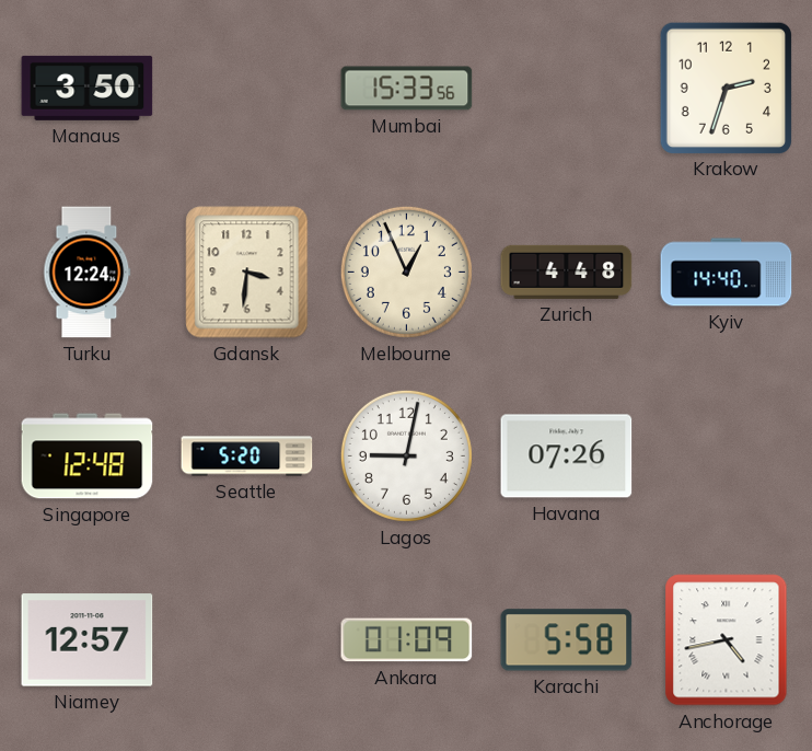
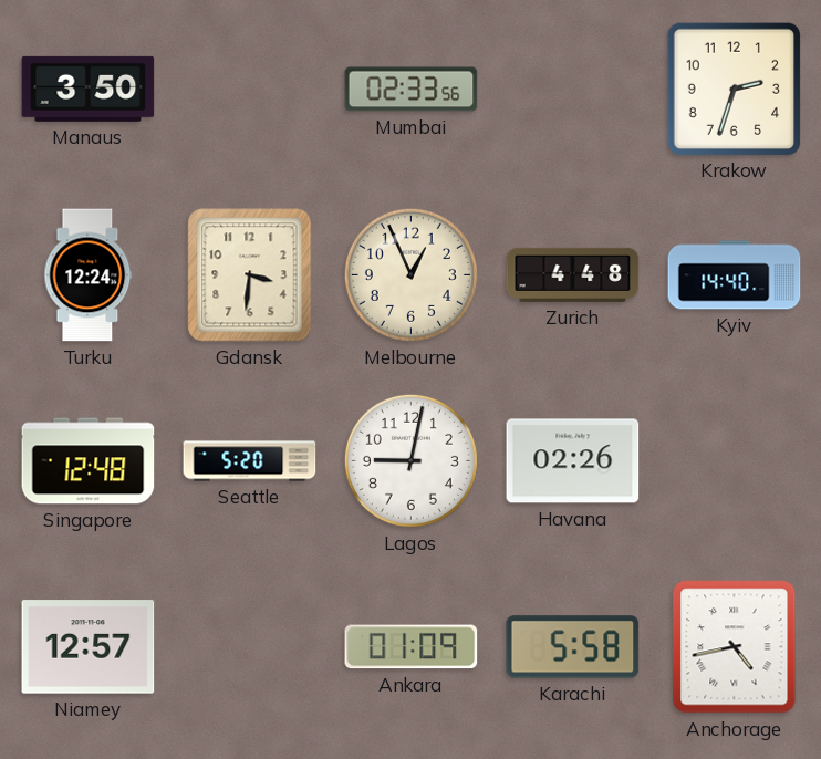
Mumbai: 15:33 -> 02:33 (412, 90)
Havana: 07:26 -> 02:26 (573, 461)
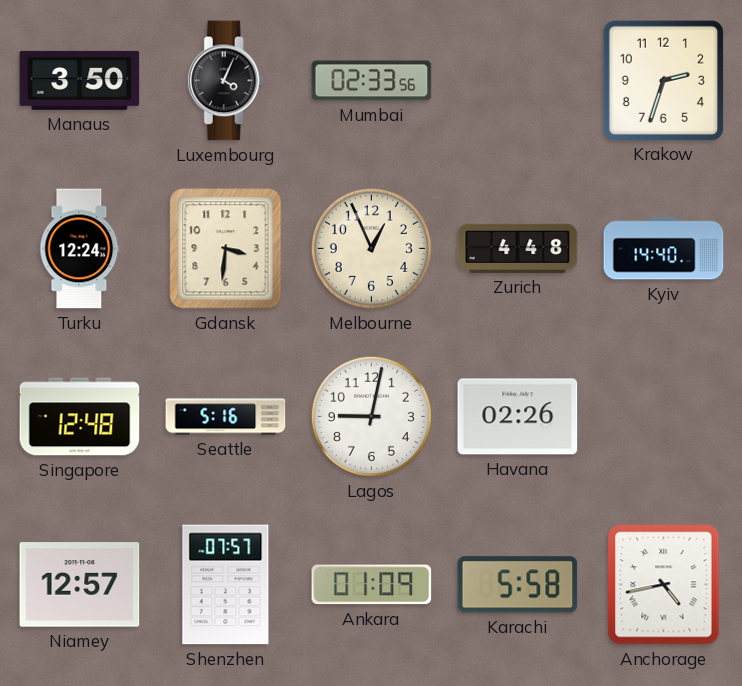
Luxembourg: none -> 4:04 (225, 81)
Seattle: 5:20 -> 5:16 (226, 417)
Shenzhen: none -> 07:57 (226, 585)
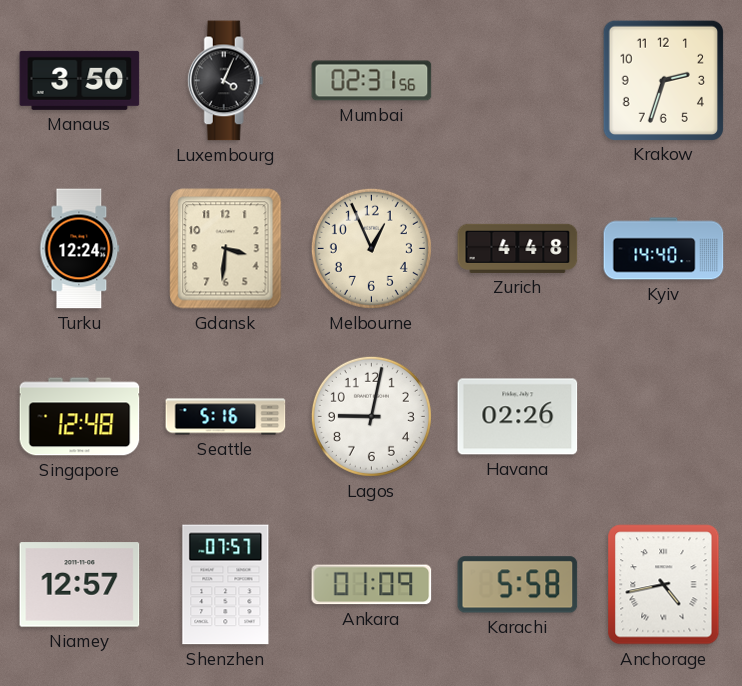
Mumbai: 02:33 -> 02:31 (372, 81)
